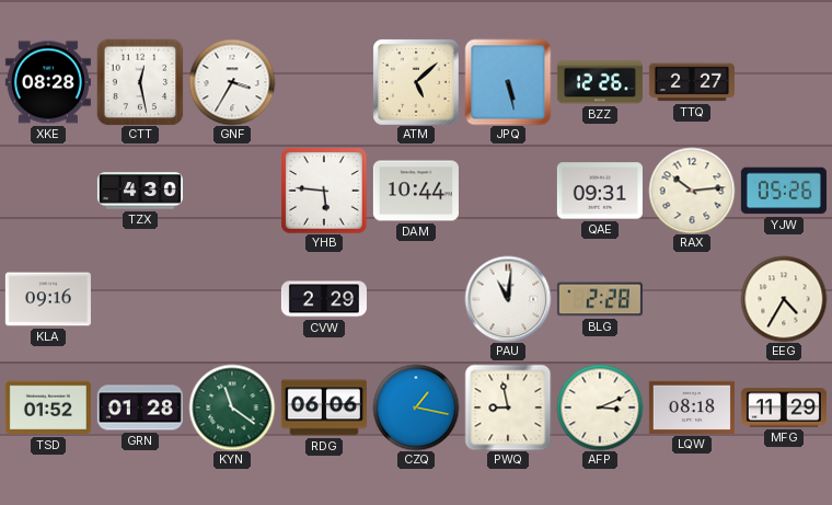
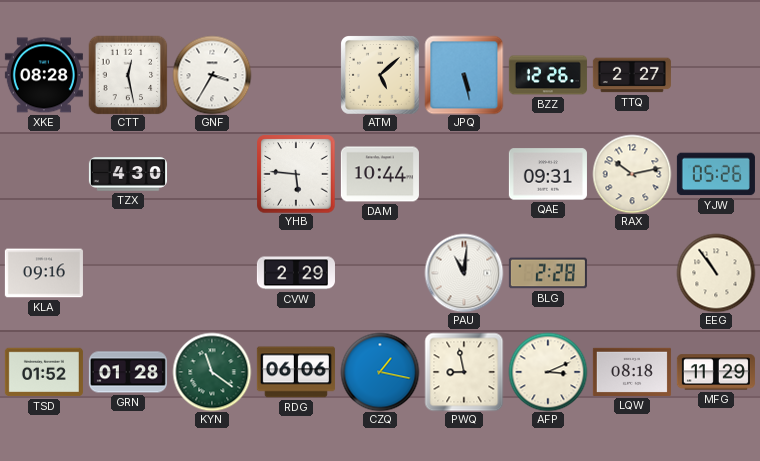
RAX: 10:14 -> 10:13 (632, 174)
EEG: 4:35 -> 10:54 (716, 273)
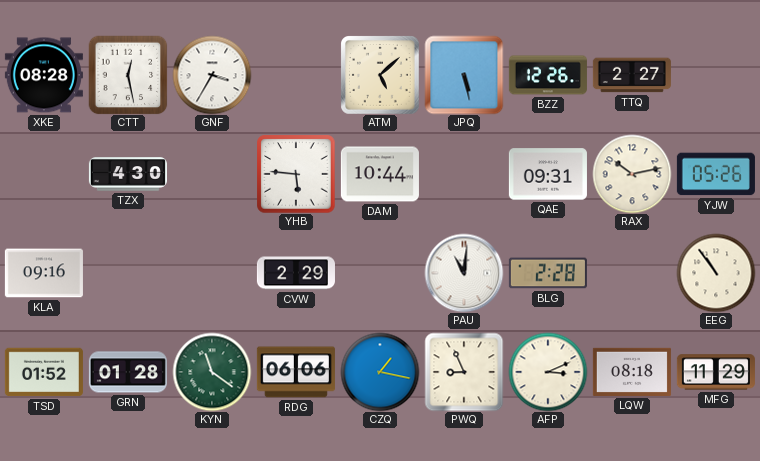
PWQ: 8:58 -> 8:56 (464, 372)
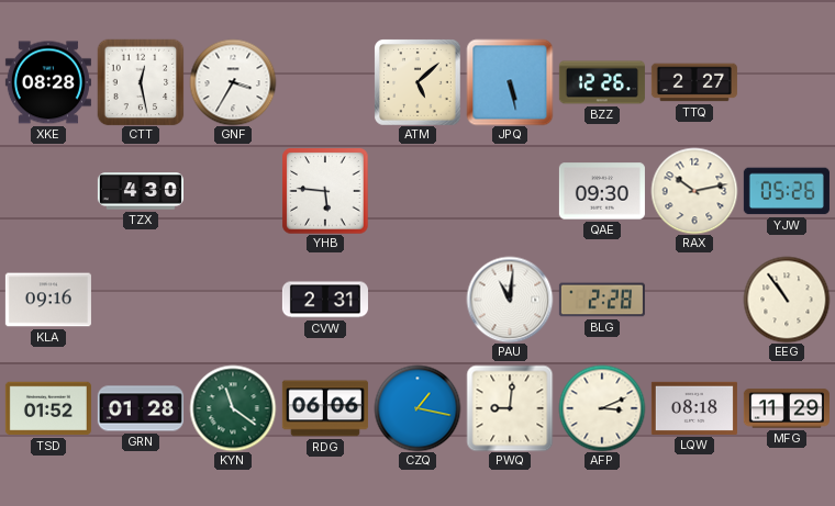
DAM: 10:44 -> none (380, 174)
QAE: 09:31 -> 09:30 (602, 191)
CVW: 2:29 -> 2:31 (325, 300)
PWQ: 8:56 -> 9:01 (510, 408)
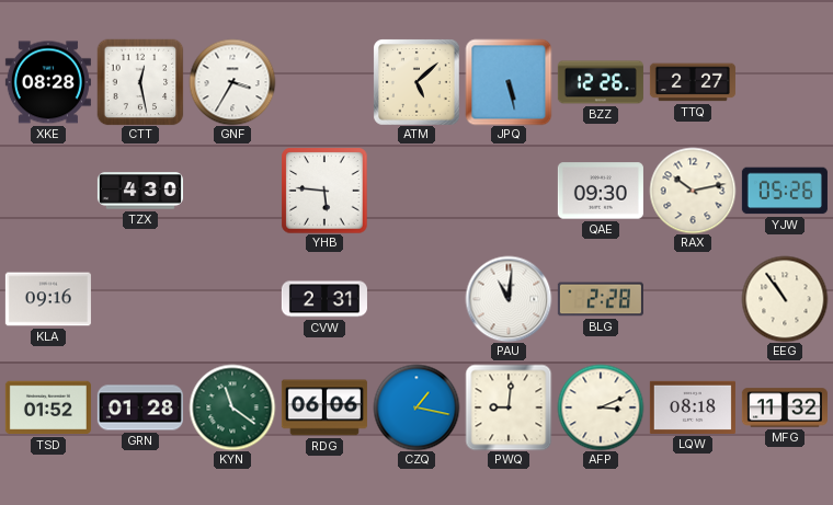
MFG: 11:29 -> 11:32 (785, 408)
